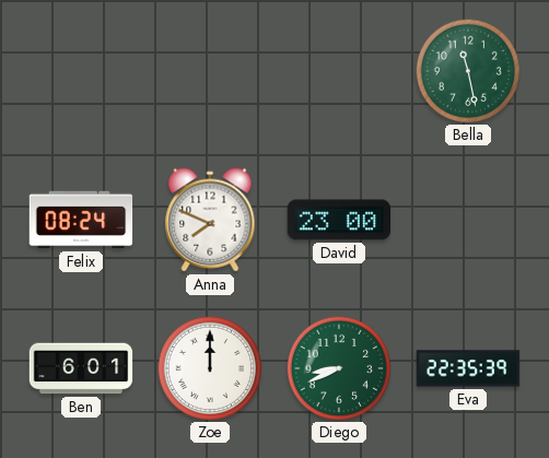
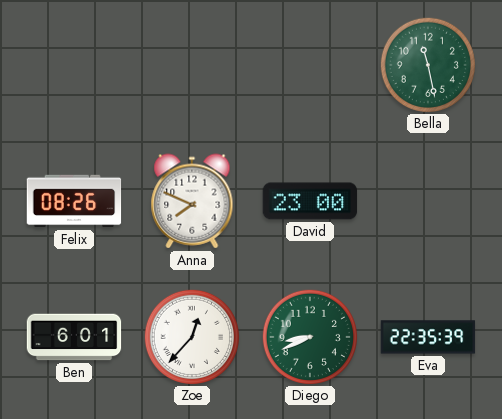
Felix: 08:24 -> 08:26 (74, 201)
Zoe: 12:00 -> 12:37 (191, 336)
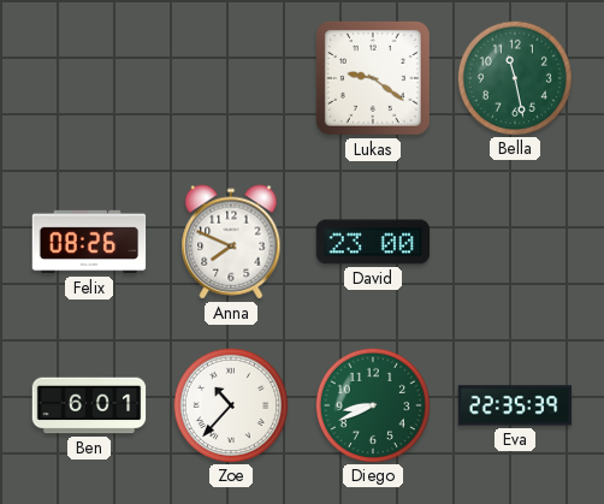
Lukas: none -> 9:21 (373, 78)
Zoe: 12:37 -> 10:37 (230, 404)
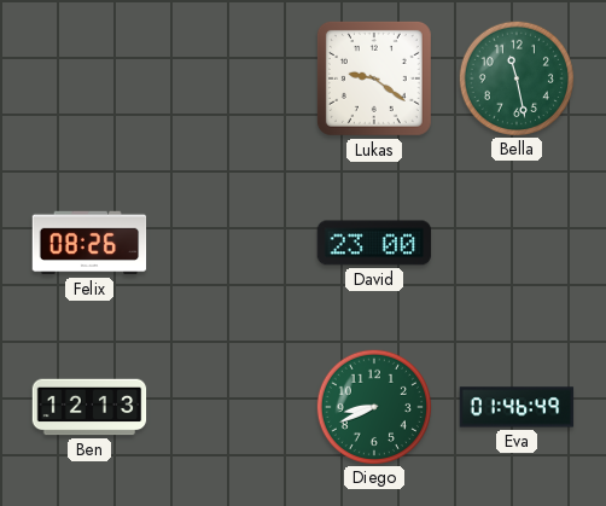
Anna: 7:49 -> none (231, 242)
Ben: 6:01 -> 12:13 (89, 407)
Zoe: 10:37 -> none (230, 404)
Eva: 22:35 -> 01:46 (517, 407)
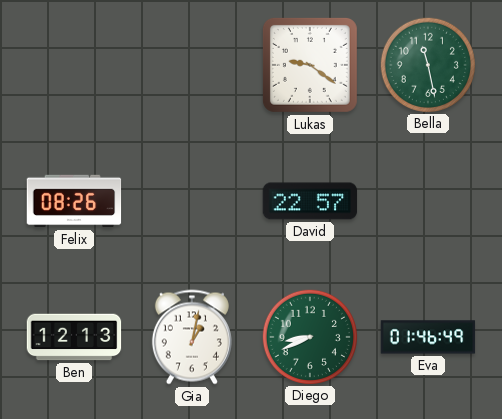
David: 23:00 -> 22:57 (310, 201)
Gia: none -> 1:02 (192, 337)
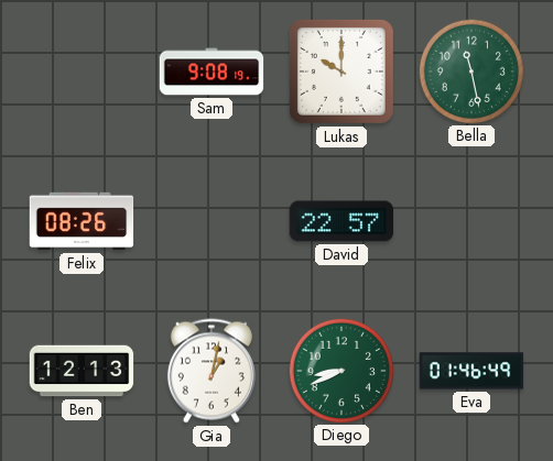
Sam: none -> 9:08 (212, 72)
Lukas: 9:21 -> 10:00 (341, 72)
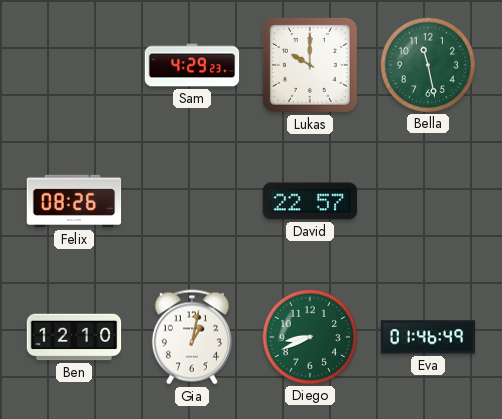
Sam: 9:08 -> 4:29 (192, 65)
Ben: 12:13 -> 12:10 (74, 337)
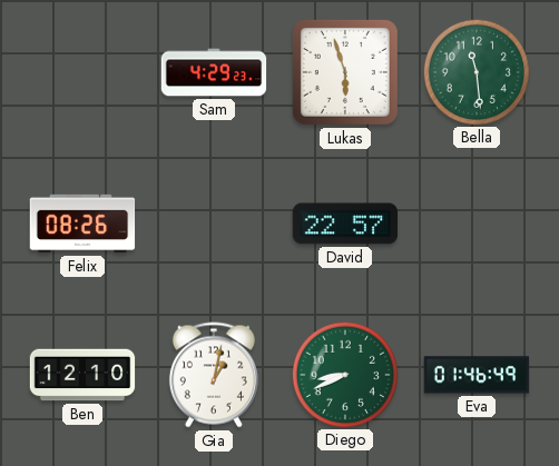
Lukas: 10:00 -> 5:57 (345, 72)
Bella: 11:28 -> 11:29 (475, 71)
